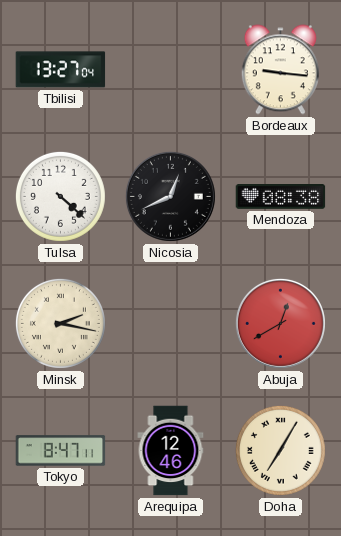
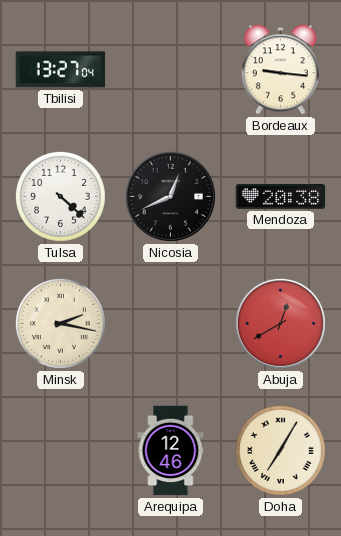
Mendoza: 08:38 -> 20:38 (281, 197)
Tokyo: 8:47 -> none (61, 451)
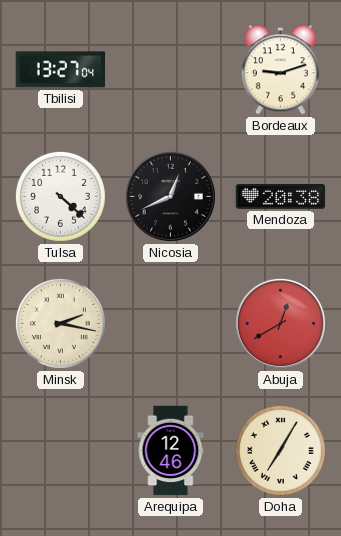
Bordeaux: 9:16 -> 9:12 (280, 70)
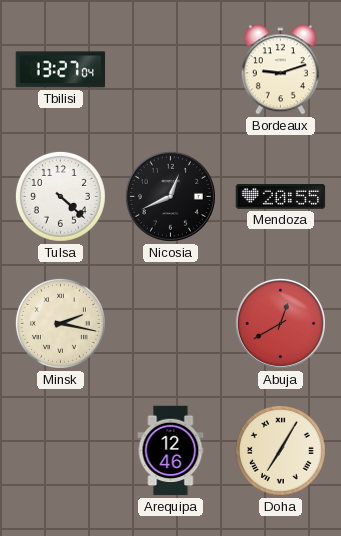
Mendoza: 20:38 -> 20:55 (281, 197)
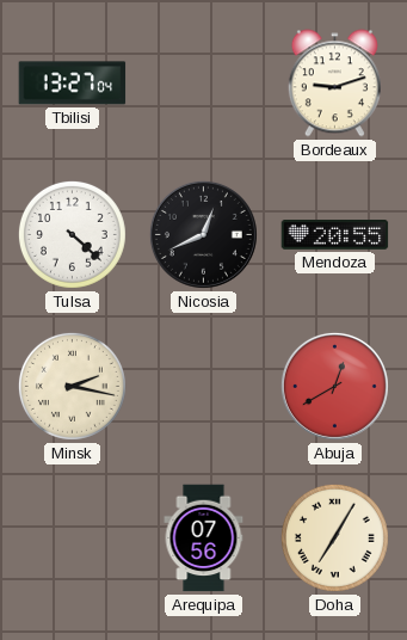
Arequipa: 12:46 -> 07:56 (204, 539)
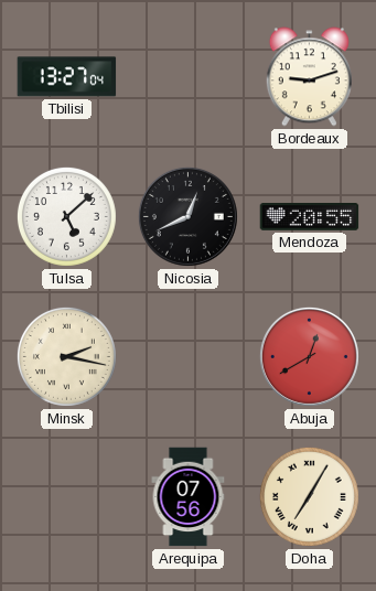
Tulsa: 4:22 -> 5:08 (66, 216)
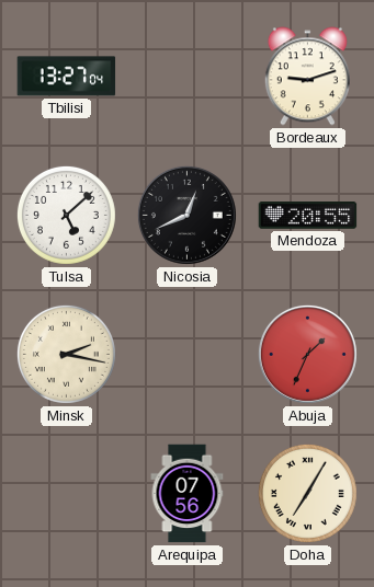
Abuja: 12:40 -> 1:34 (307, 354)
